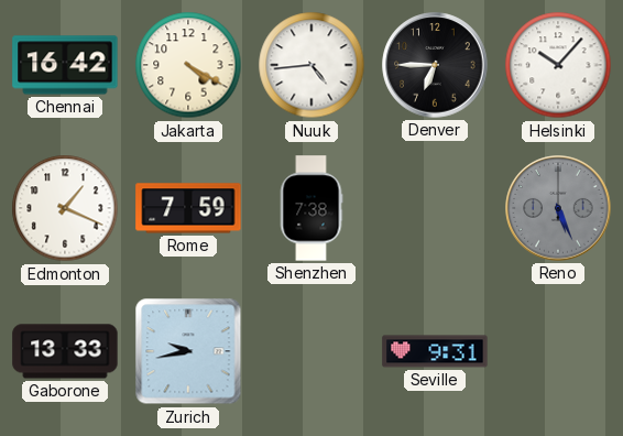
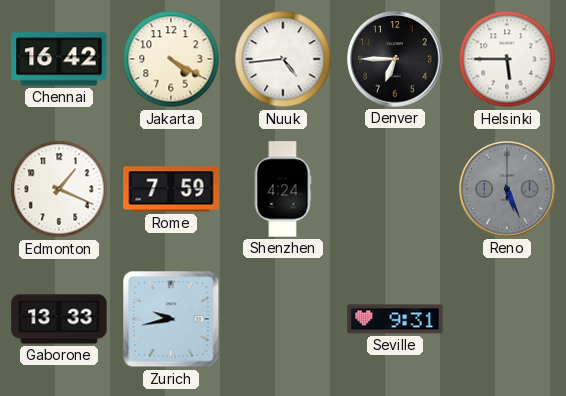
Helsinki: 10:07 -> 5:45 (507, 59)
Shenzhen: 7:38 -> 4:24 (283, 189)
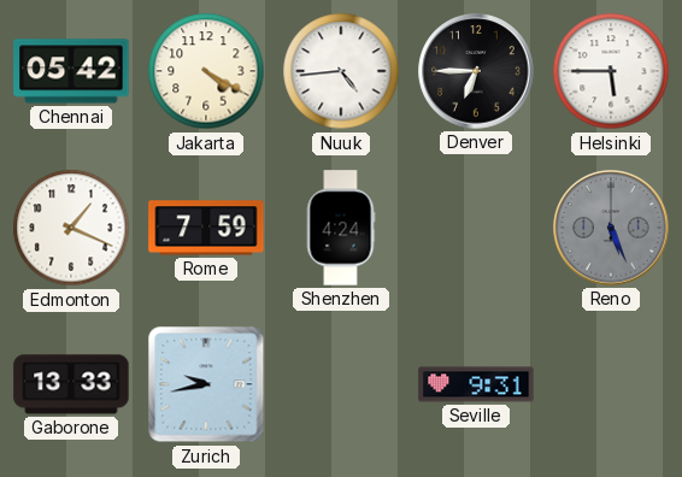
Chennai: 16:42 -> 05:42 (71, 71)
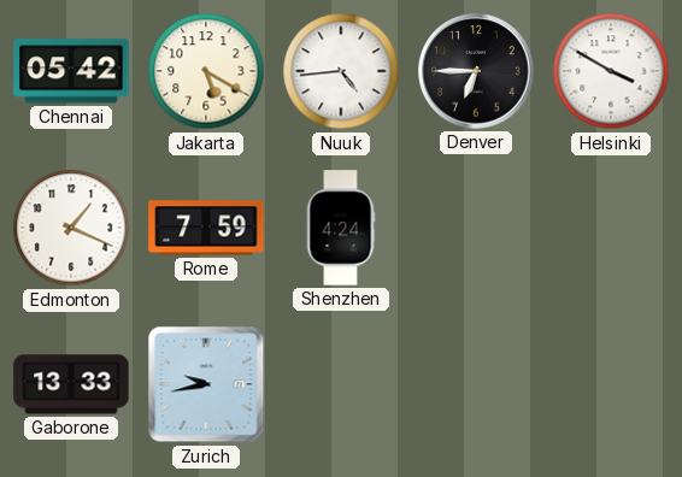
Jakarta: 4:20 -> 5:20 (206, 71)
Helsinki: 5:45 -> 3:50 (611, 71)
Reno: 5:26 -> none (611, 228)
Seville: 9:31 -> none (476, 384)
